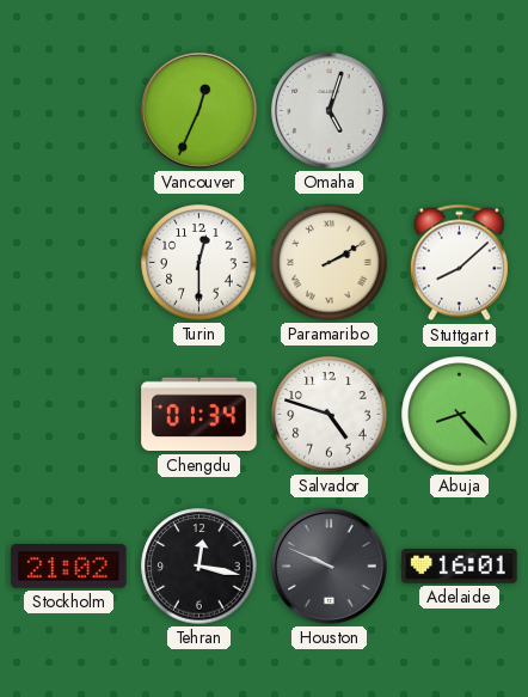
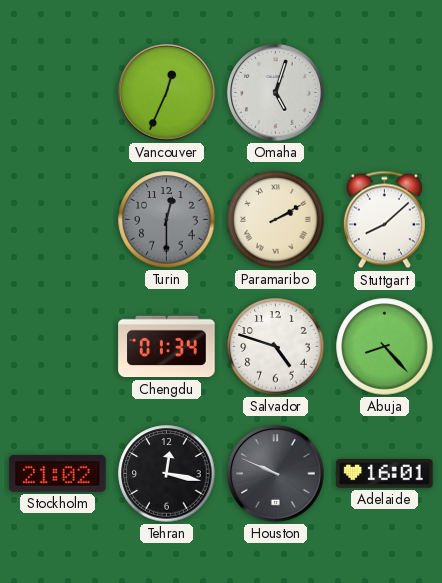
Turin dial: white -> grey (167, 220)
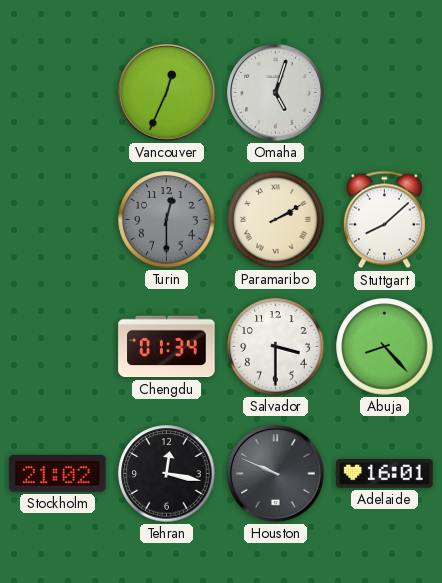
Salvador: 4:48 -> 3:30 (276, 347)
